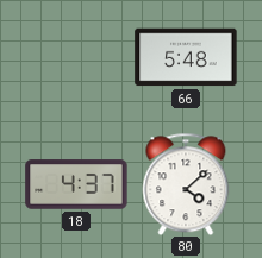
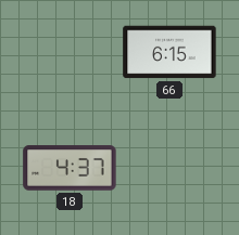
66: 5:48 -> 6:15 (169, 52)
80: 4:08 -> none (186, 184)
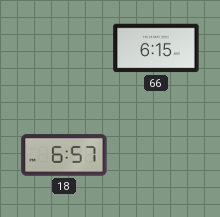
18: 4:37 -> 6:57 (64, 155)
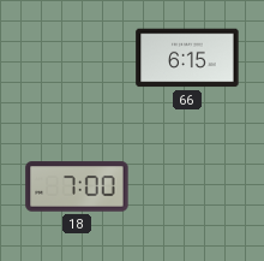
18: 6:57 -> 7:00 (77, 186)
